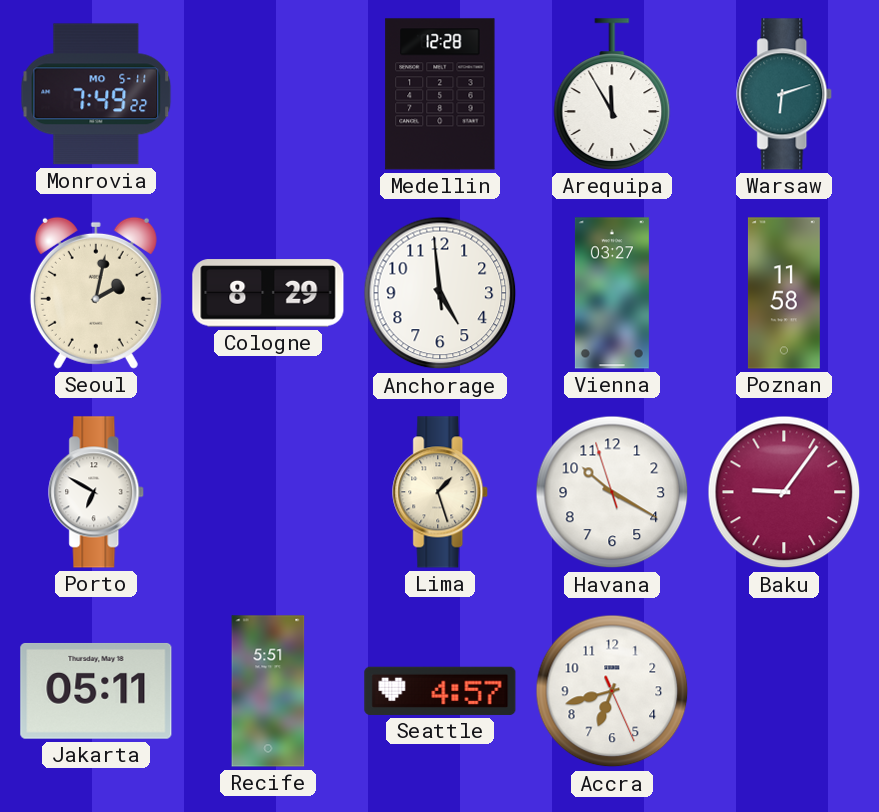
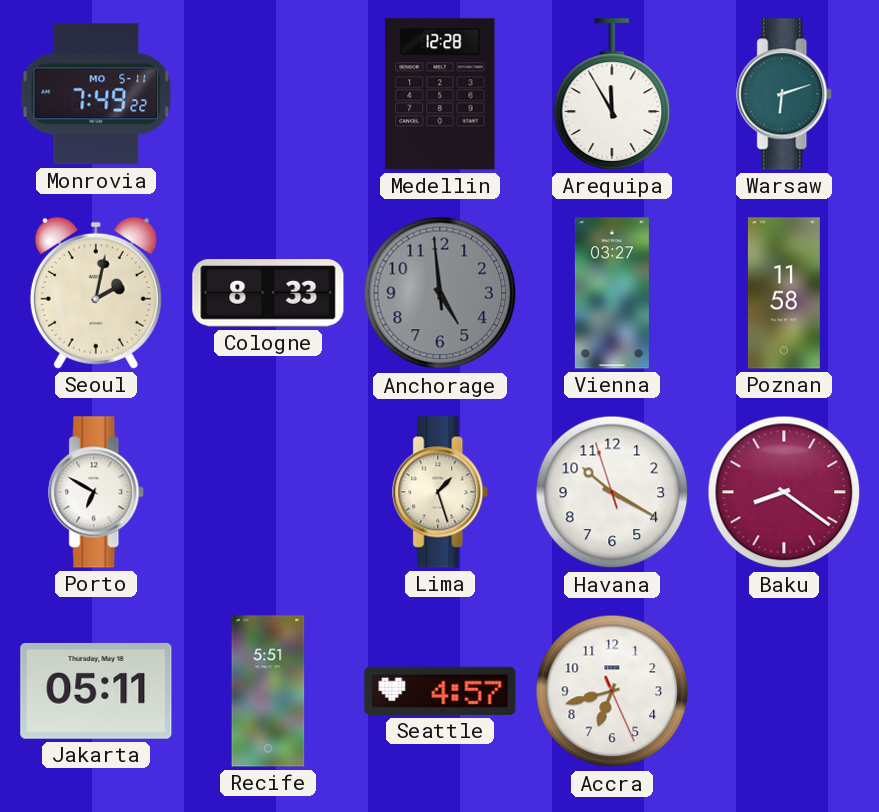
Cologne: 8:29 -> 8:33 (268, 293)
Anchorage dial: white -> grey (440, 293)
Baku: 9:06 -> 8:21 (784, 492)
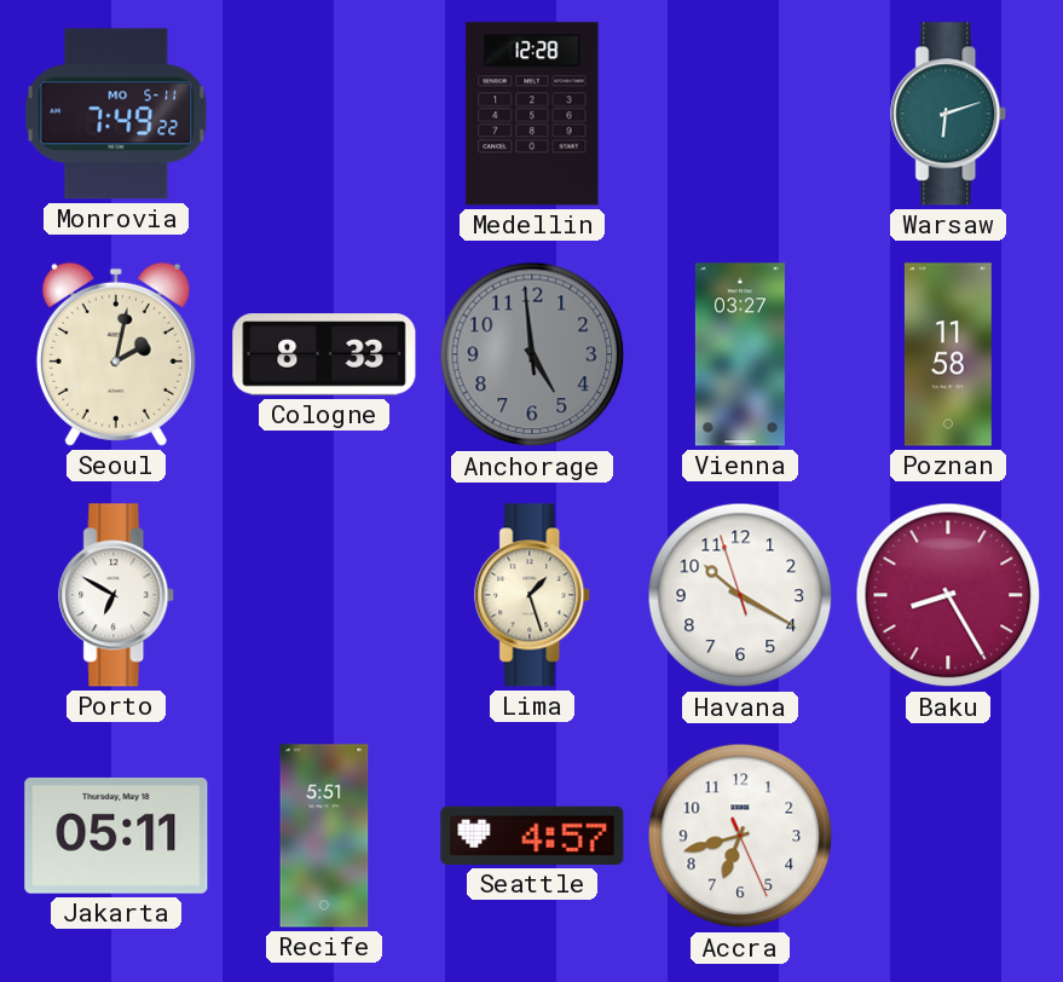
Arequipa: 11:55 -> none (612, 94)
Baku: 8:21 -> 8:25 (948, 595)
